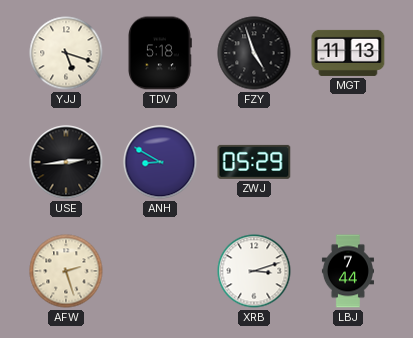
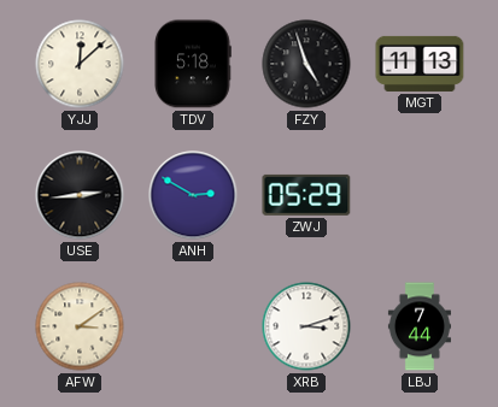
YJJ: 5:18 -> 12:08 (80, 64)
ANH: 8:50 -> 2:50 (193, 195)
AFW: 2:27 -> 3:09 (80, 326)
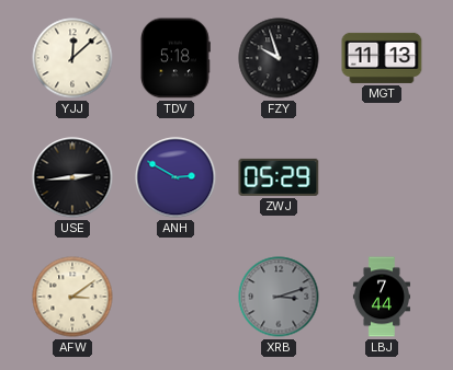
FZY: 4:57 -> 9:57 (279, 58)
XRB dial: white -> grey (279, 297)
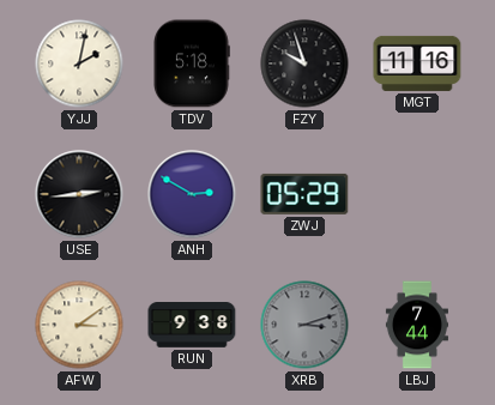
YJJ: 12:08 -> 2:02 (79, 64)
MGT: 11:13 -> 11:16 (417, 64)
RUN: none -> 9:38 (192, 326)
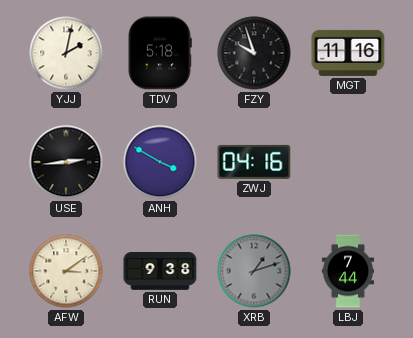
ANH: 2:50 -> 3:50 (160, 162)
ZWJ: 05:29 -> 04:16 (254, 162)
XRB: 3:12 -> 1:12 (254, 271)
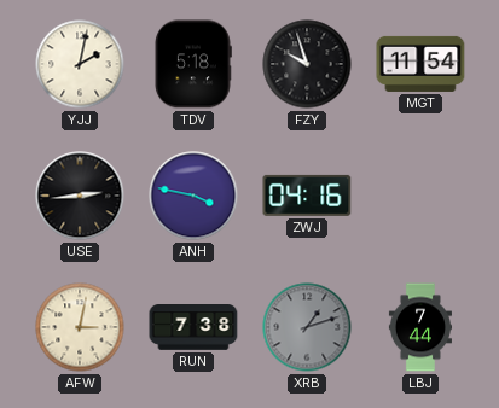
MGT: 11:16 -> 11:54 (420, 64)
ANH: 3:50 -> 3:47 (193, 196)
AFW: 3:09 -> 3:02 (80, 327)
RUN: 9:38 -> 7:38 (193, 328)
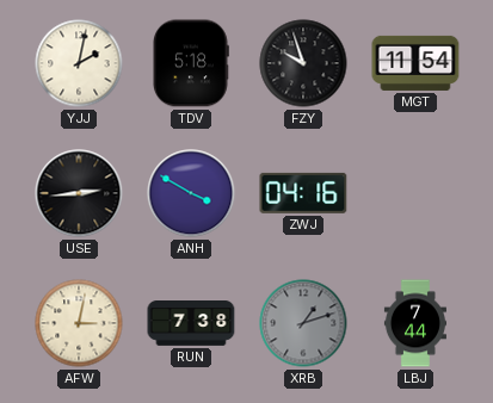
ANH: 3:47 -> 3:50 (191, 193)
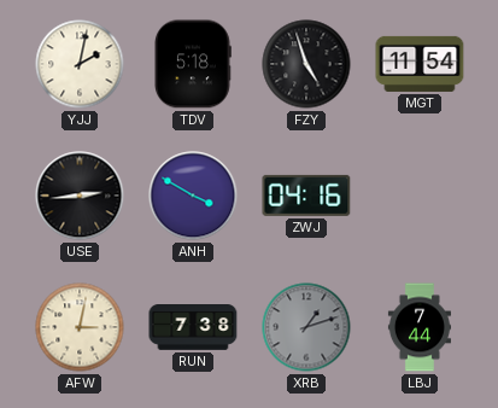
FZY: 9:57 -> 4:57 (306, 64)
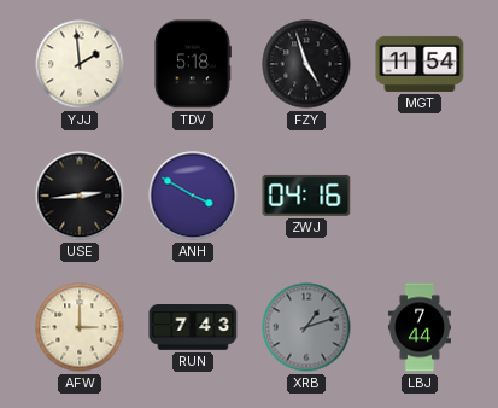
YJJ: 2:02 -> 1:59 (80, 64)
AFW: 3:02 -> 3:00 (80, 327)
RUN: 7:38 -> 7:43 (193, 328)
